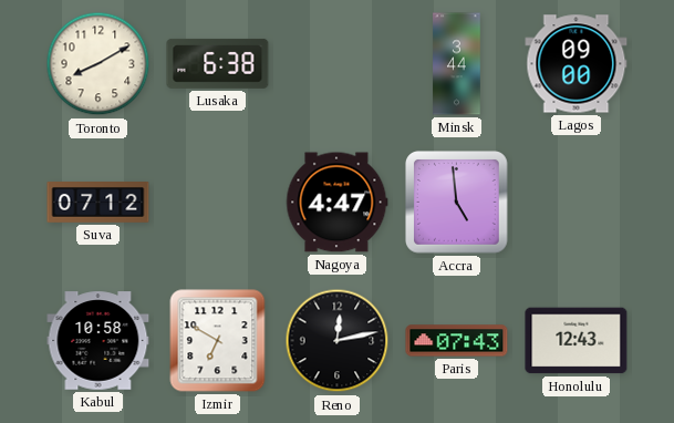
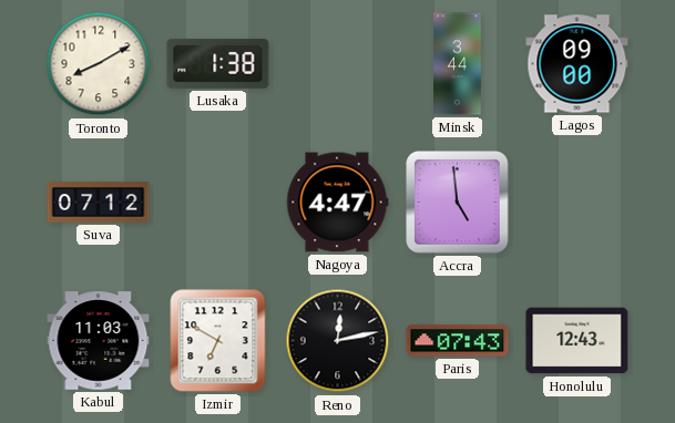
Lusaka: 6:38 -> 1:38 (218, 63)
Kabul: 10:58 -> 11:03 (99, 341)
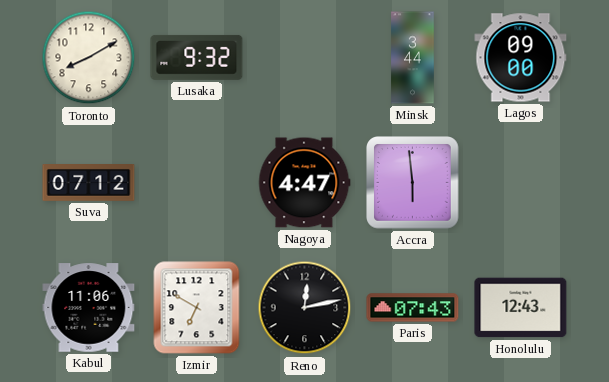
Lusaka: 1:38 -> 9:32 (197, 57)
Accra: 4:59 -> 5:59 (413, 183)
Kabul: 11:03 -> 11:06 (89, 308)
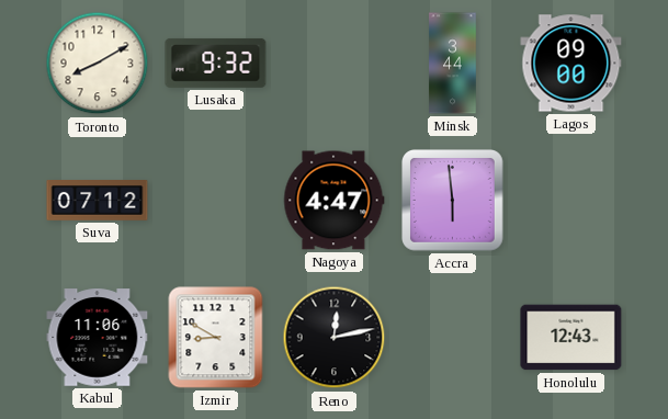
Izmir: 6:50 -> 8:50 (216, 338)
Paris: 07:43 -> none (413, 308)
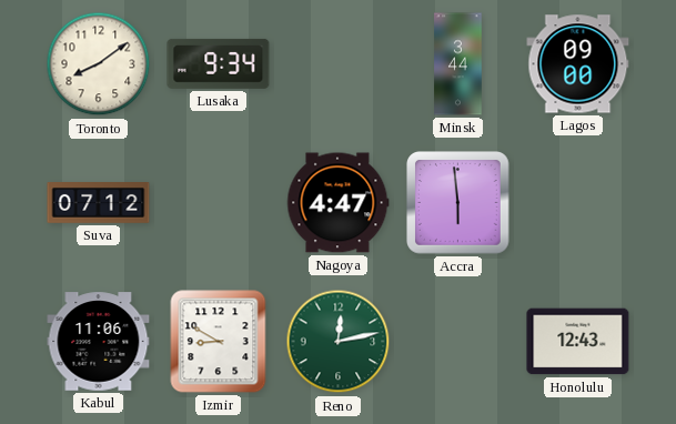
Toronto: 8:10 -> 8:09 (99, 64)
Lusaka: 9:32 -> 9:34 (219, 63)
Reno dial: black -> green (339, 342)
